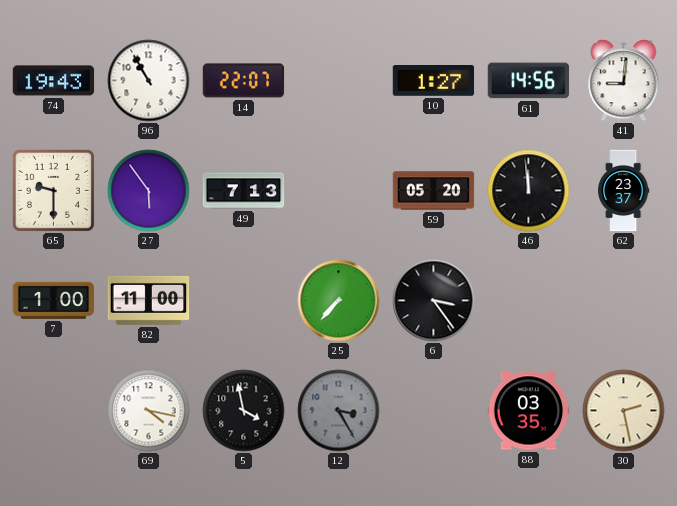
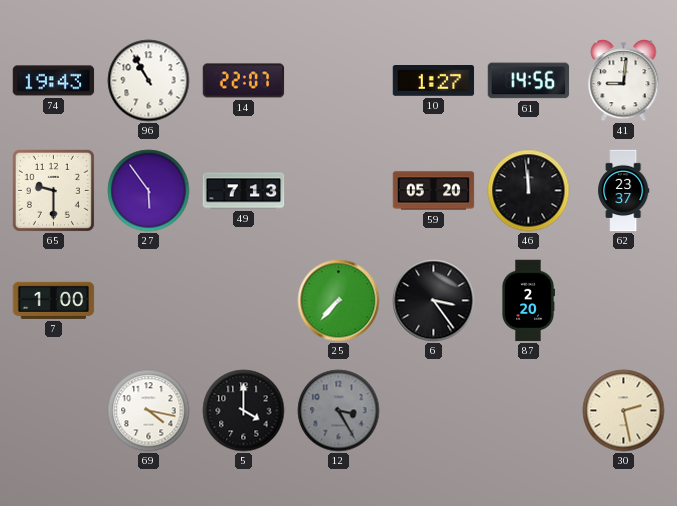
82: 11:00 -> none (149, 300)
87: none -> 2:20 (529, 301)
5: 3:58 -> 4:00 (244, 411)
88: 03:35 -> none (529, 411)
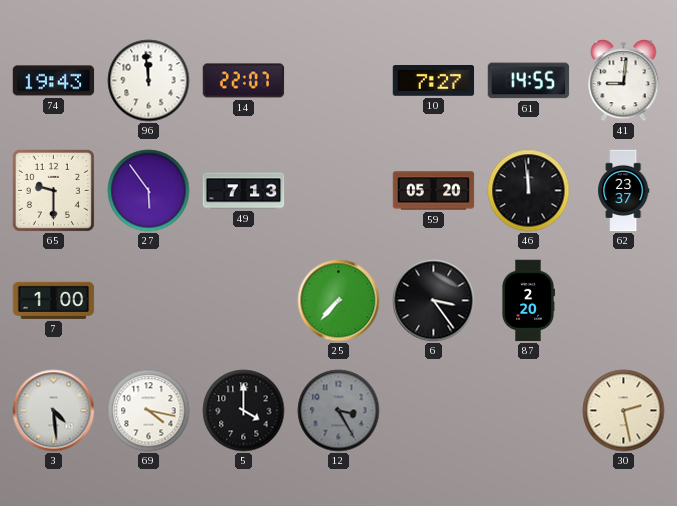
96: 10:55 -> 11:59 (149, 81)
10: 1:27 -> 7:27 (434, 81)
61: 14:56 -> 14:55 (529, 81)
3: none -> 4:29 (54, 411)
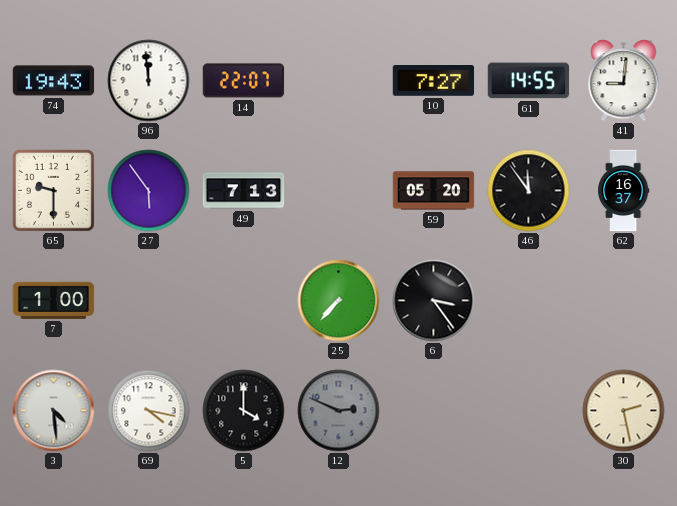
46: 11:59 -> 11:54 (529, 191)
62: 23:37 -> 16:37 (624, 191)
87: 2:20 -> none (529, 301)
12: 3:25 -> 2:49 (339, 411)
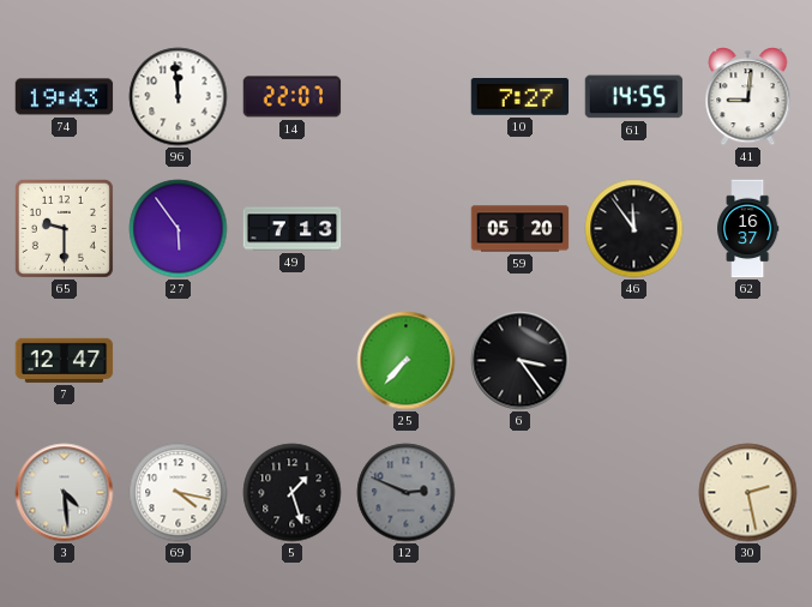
7: 1:00 -> 12:47 (65, 360)
5: 4:00 -> 1:27 (293, 493)
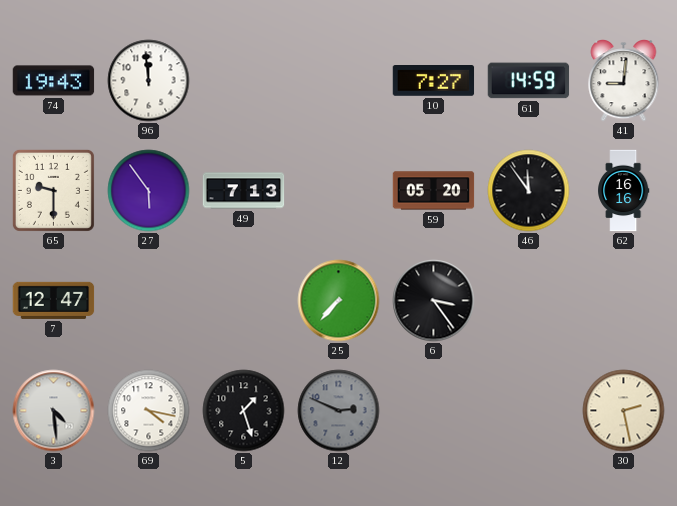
14: 22:07 -> none (293, 97)
61: 14:55 -> 14:59 (529, 81)
62: 16:37 -> 16:16 (624, 191)
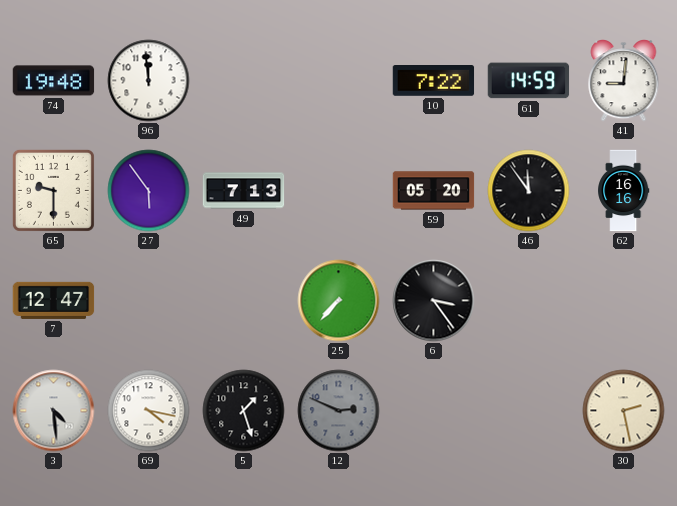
74: 19:43 -> 19:48 (54, 81)
10: 7:27 -> 7:22 (434, 81)
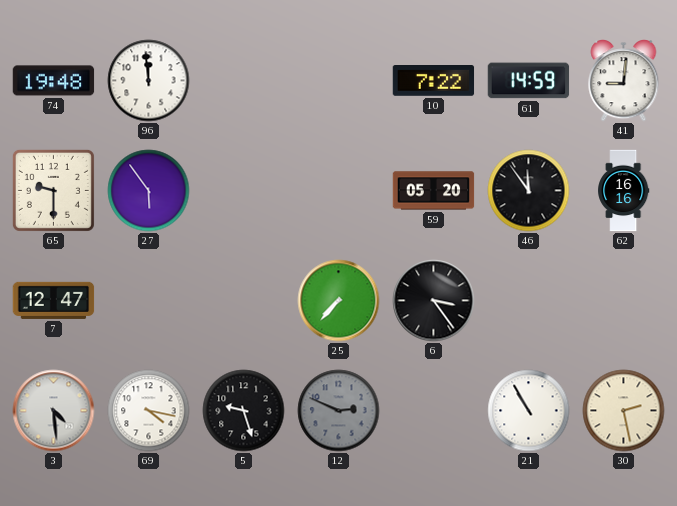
49: 7:13 -> none (244, 191)
5: 1:27 -> 9:27 (244, 411)
21: none -> 10:55 (529, 411)
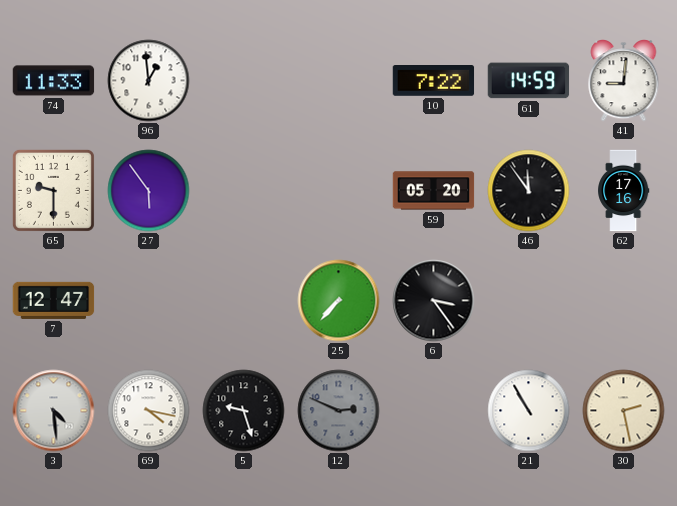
74: 19:48 -> 11:33 (54, 81)
96: 11:59 -> 12:59 (149, 81)
62: 16:16 -> 17:16 (624, 191)
